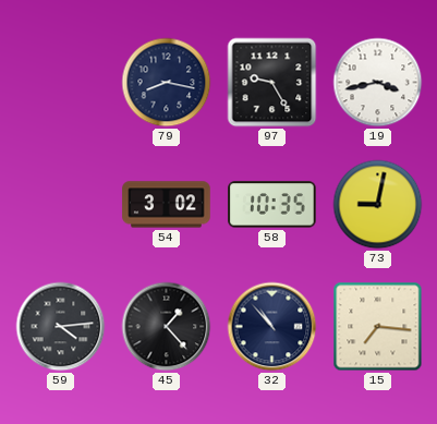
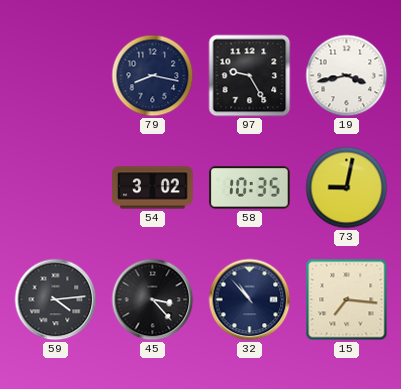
45: 1:23 -> 3:23 (153, 300)
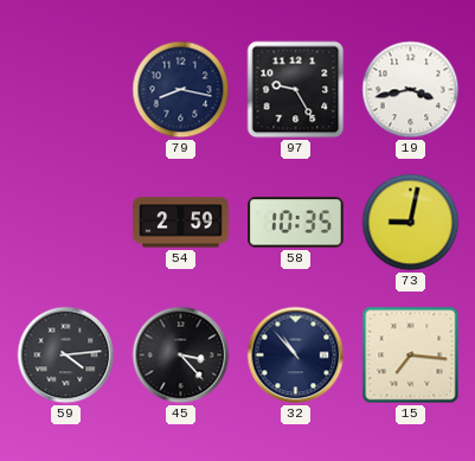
54: 3:02 -> 2:59 (181, 223)
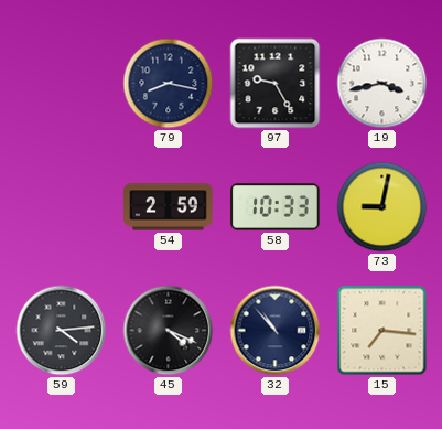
58: 10:35 -> 10:33 (276, 207)
45: 3:23 -> 4:19 (169, 331)
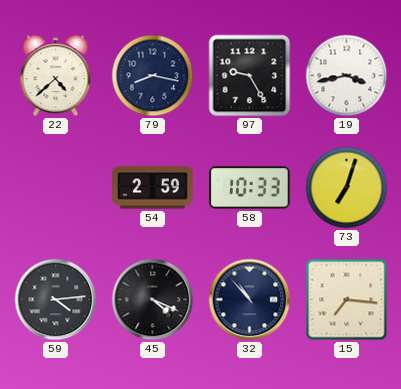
22: none -> 4:38 (56, 76)
73: 9:02 -> 7:03 (347, 188)
